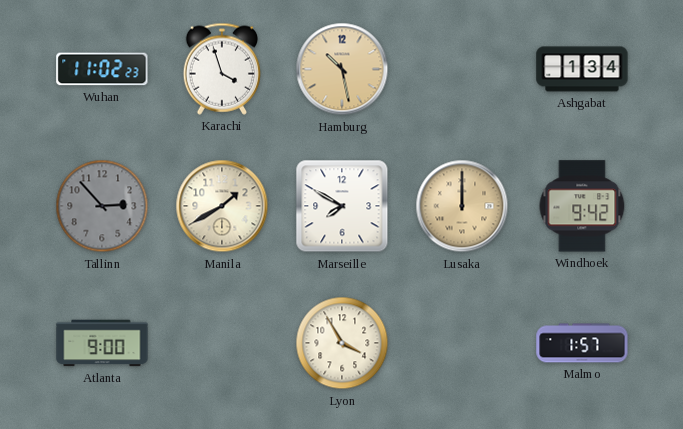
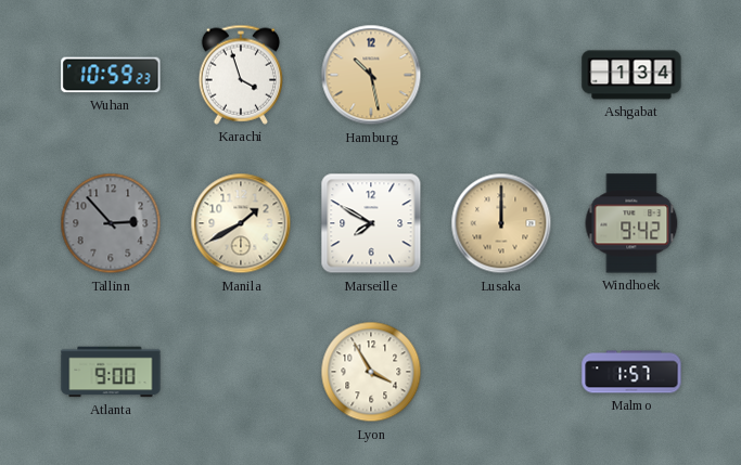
Wuhan: 11:02 -> 10:59 (111, 75)
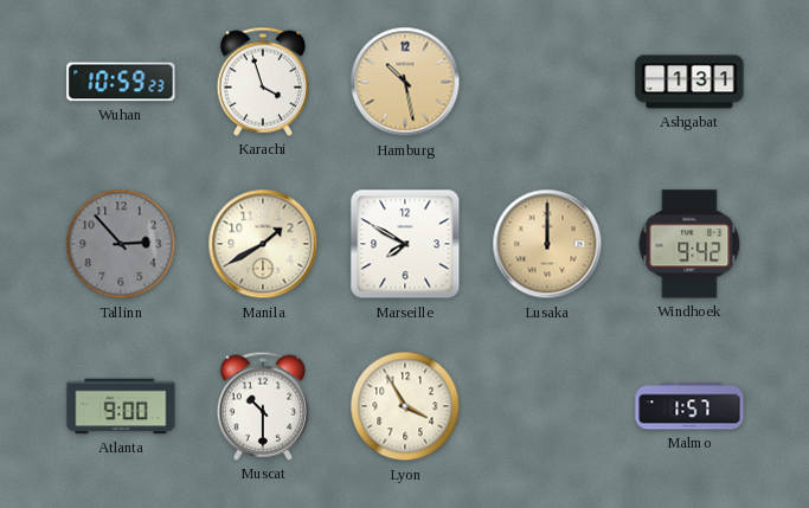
Ashgabat: 1:34 -> 1:31 (689, 82)
Muscat: none -> 10:30 (262, 406)
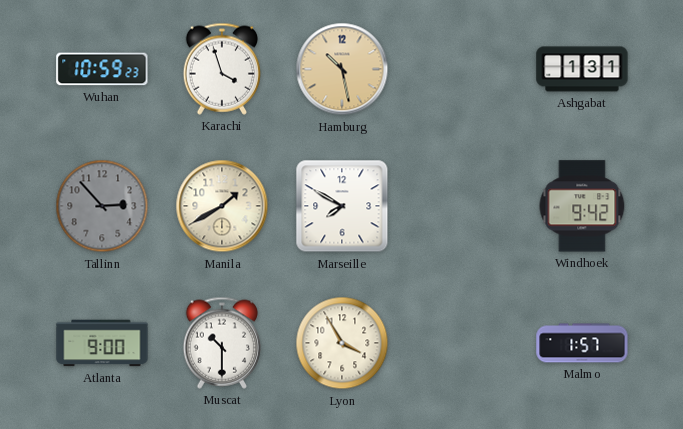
Lusaka: 12:00 -> none (547, 244)
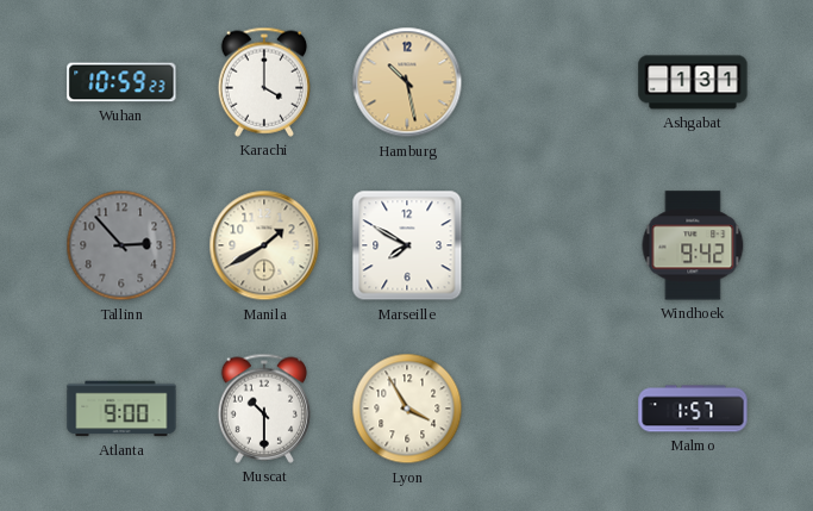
Karachi: 3:57 -> 4:00 (263, 82)
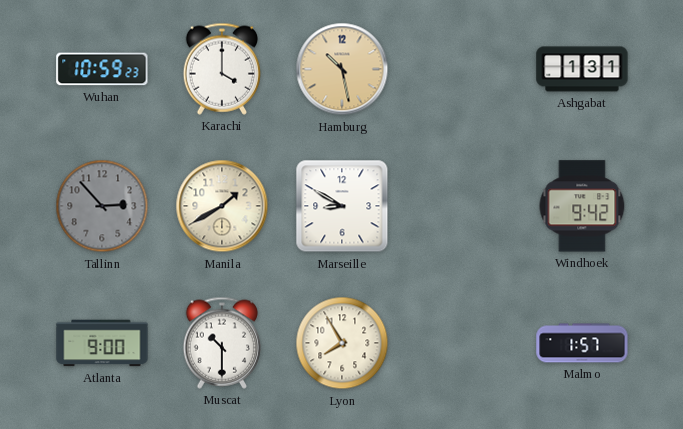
Marseille: 7:50 -> 8:50 (342, 206)
Lyon: 3:55 -> 7:55 (342, 343)
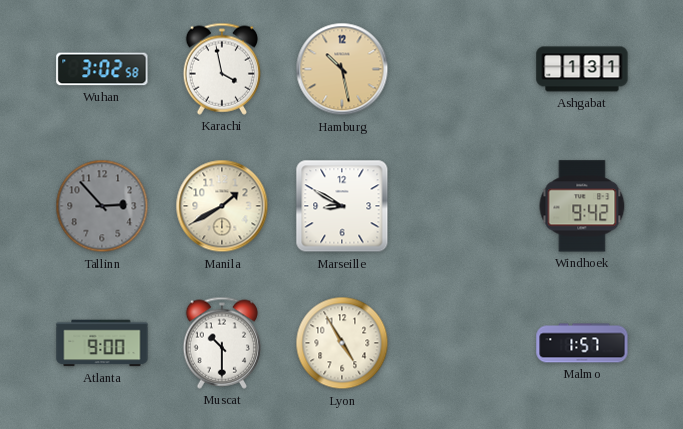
Wuhan: 10:59 -> 3:02 (102, 69)
Karachi: 4:00 -> 3:58 (221, 69)
Lyon: 7:55 -> 4:55 (342, 343)
